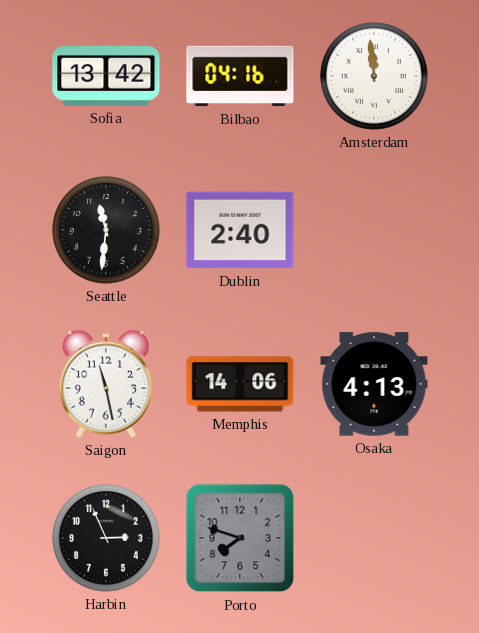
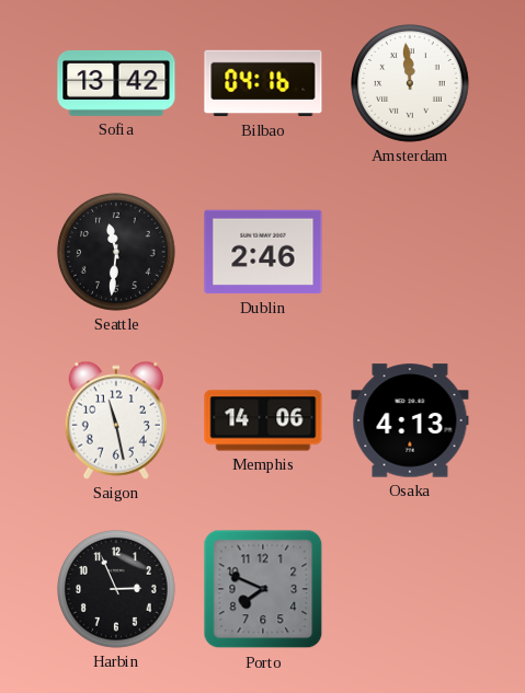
Dublin: 2:40 -> 2:46 (263, 252)
Porto: 7:48 -> 7:49 (263, 589)
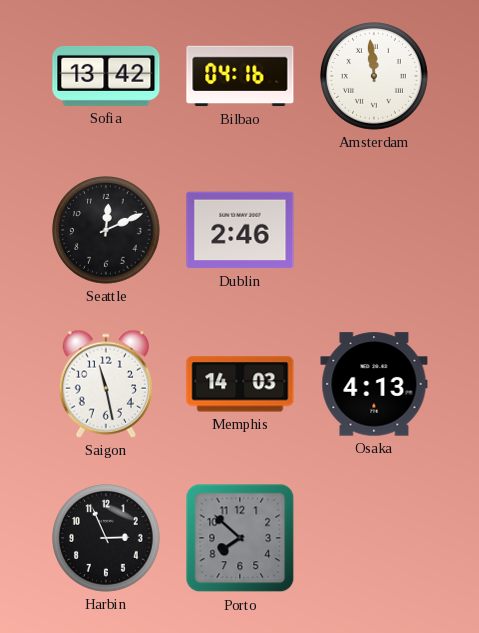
Seattle: 11:31 -> 12:11 (107, 231)
Memphis: 14:06 -> 14:03 (240, 384)
Porto: 7:49 -> 7:52 (240, 538)
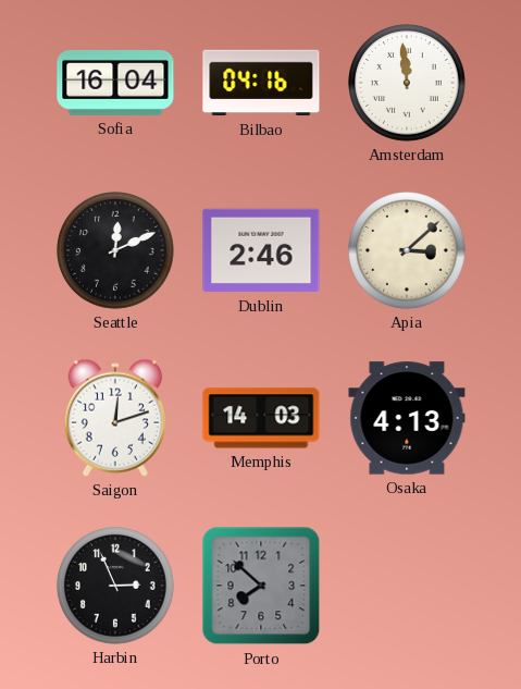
Sofia: 13:42 -> 16:04 (115, 83)
Apia: none -> 3:08 (408, 251)
Saigon: 11:28 -> 12:12 (115, 418)
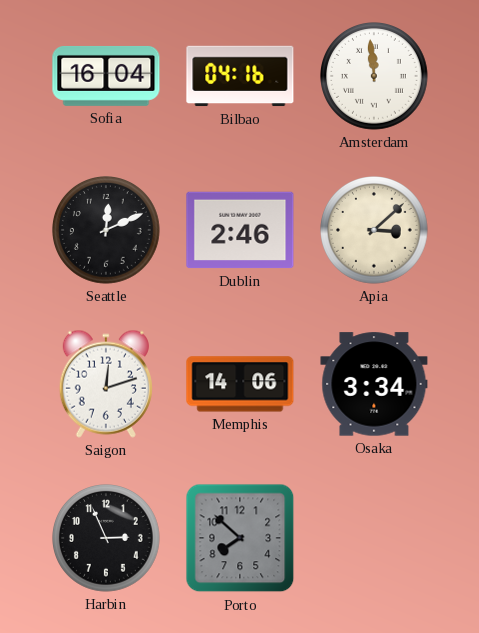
Memphis: 14:03 -> 14:06 (240, 384)
Osaka: 4:13 -> 3:34 (374, 384)
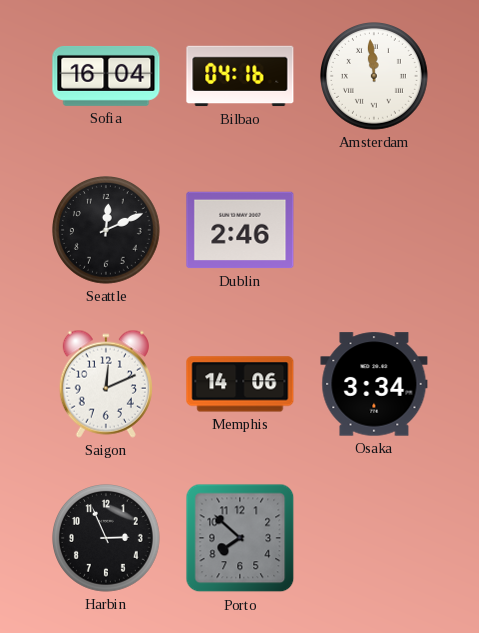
Apia: 3:08 -> none (375, 231)
Saigon: 12:12 -> 12:11 (106, 384)
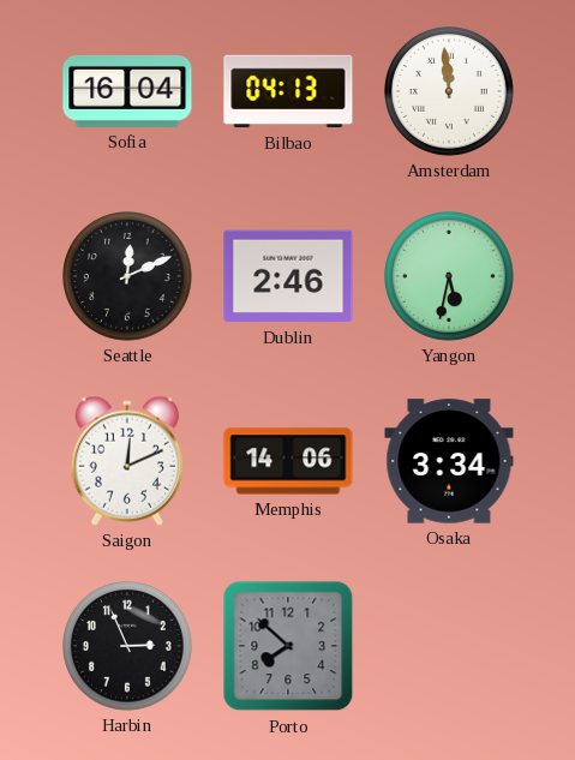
Bilbao: 04:16 -> 04:13 (288, 91)
Yangon: none -> 5:32 (450, 277)
